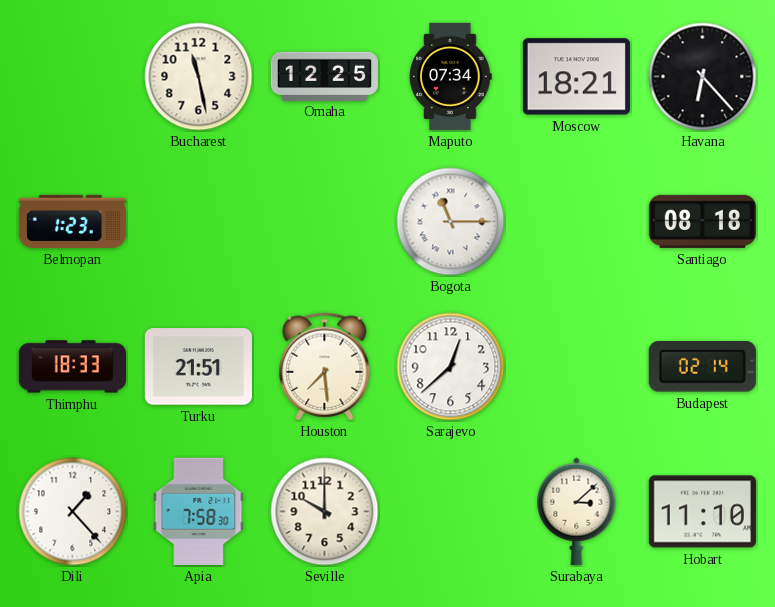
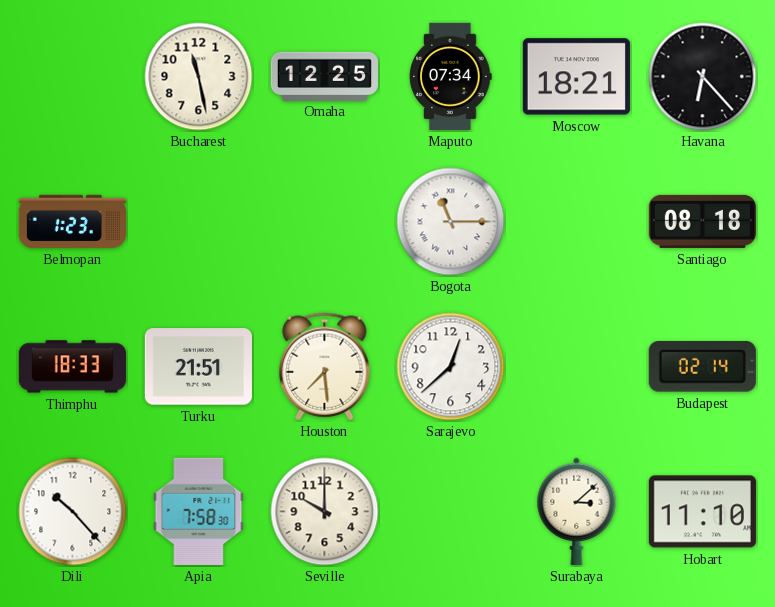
Dili: 1:23 -> 10:23 (73, 512)
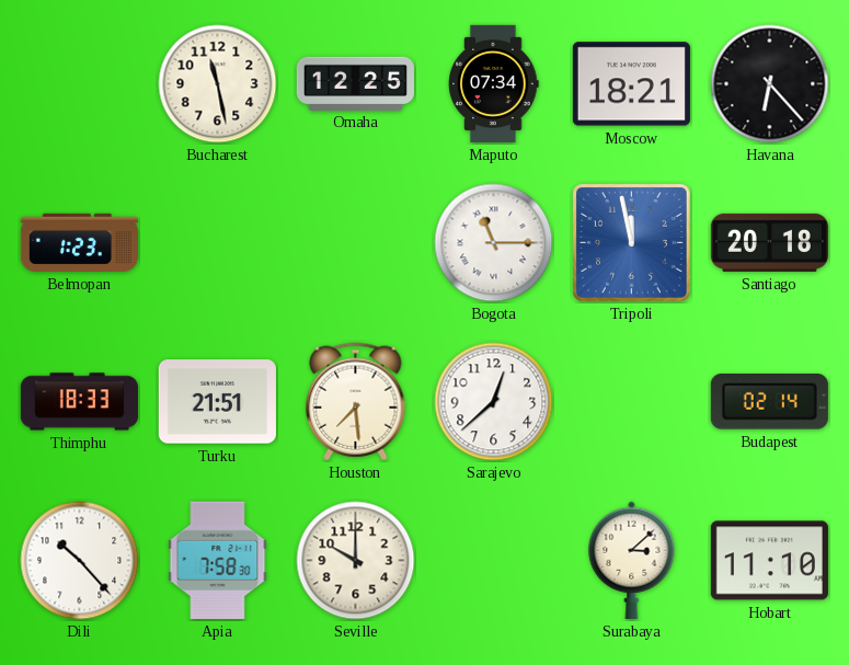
Tripoli: none -> 11:58 (631, 242)
Santiago: 08:18 -> 20:18 (769, 242)
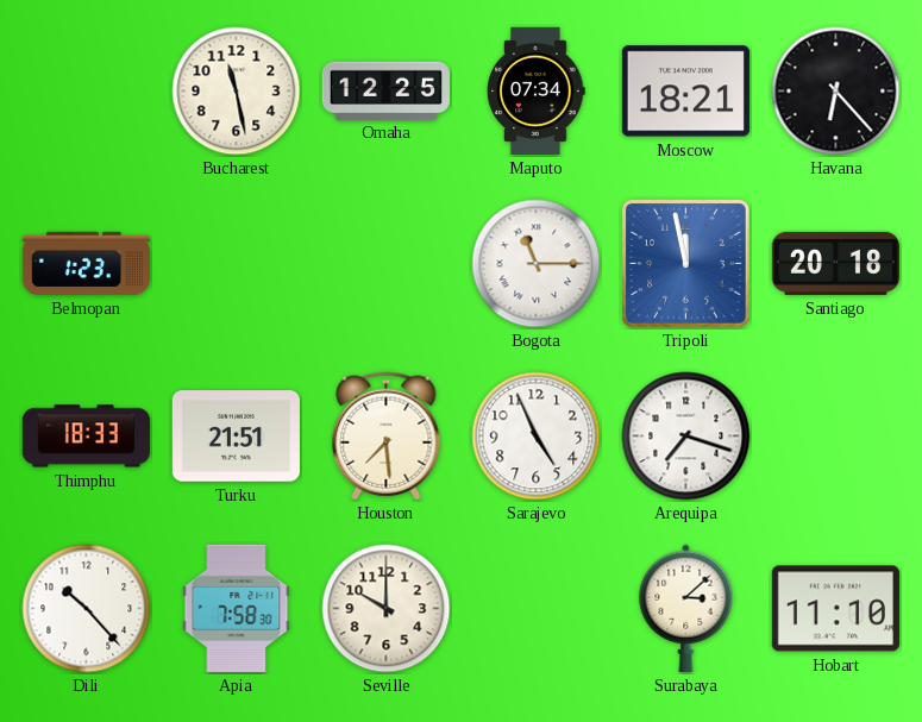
Sarajevo: 12:38 -> 4:56 (537, 437)
Arequipa: none -> 7:18 (686, 437)
Budapest: 02:14 -> none (769, 402)
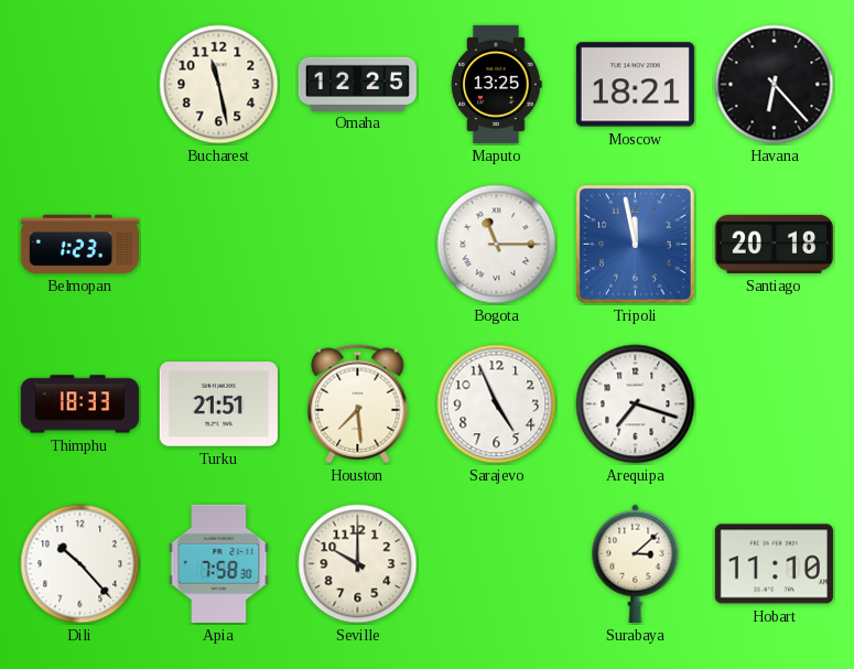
Maputo: 07:34 -> 13:25 (497, 84)
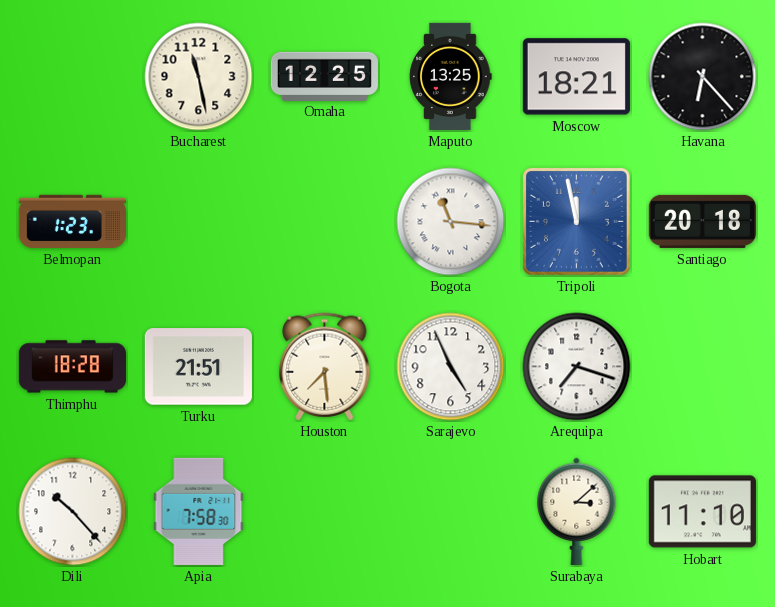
Bogota: 11:15 -> 11:16 (451, 222)
Thimphu: 18:33 -> 18:28 (72, 367)
Seville: 10:00 -> none (358, 564)
